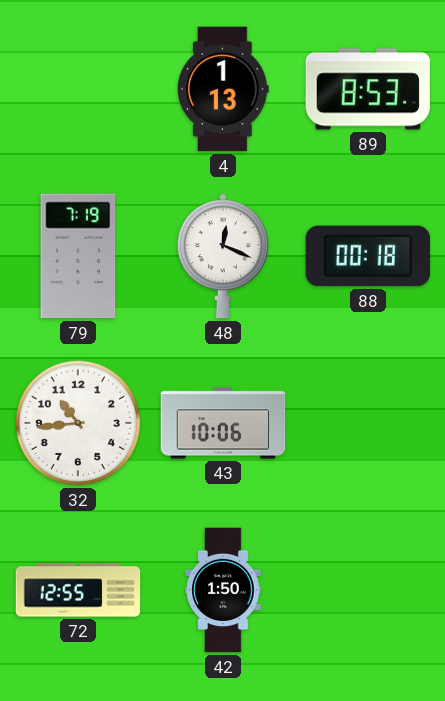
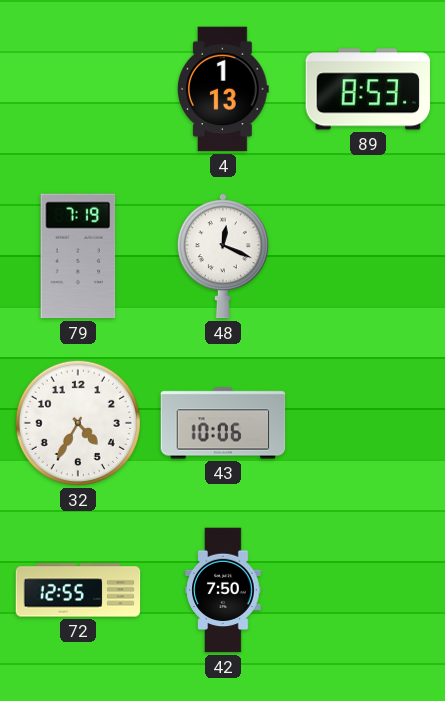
88: 00:18 -> none (368, 256)
32: 10:44 -> 4:35 (78, 423)
42: 1:50 -> 7:50 (223, 590)
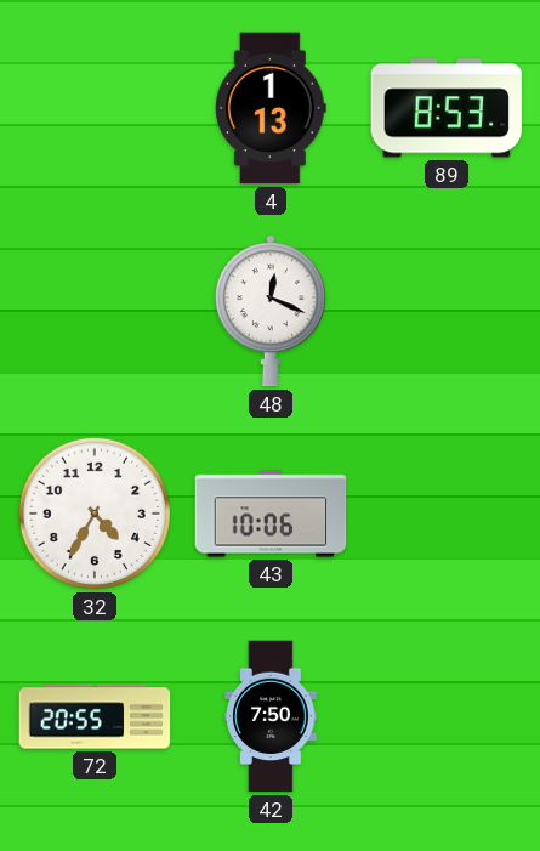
79: 7:19 -> none (78, 256)
72: 12:55 -> 20:55 (95, 716)
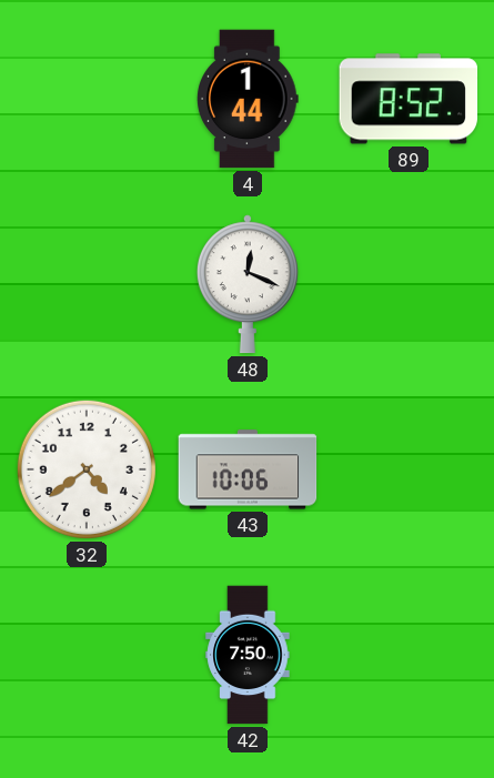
4: 1:13 -> 1:44 (248, 99)
89: 8:53 -> 8:52 (409, 99)
32: 4:35 -> 4:39 (87, 469)
72: 20:55 -> none (95, 716)
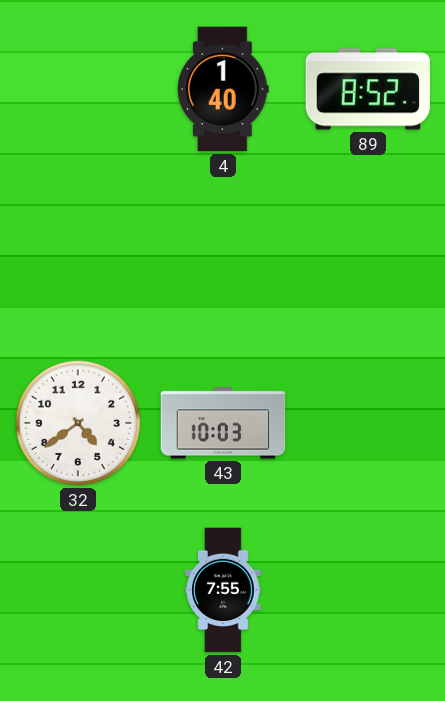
4: 1:44 -> 1:40 (223, 89)
48: 12:19 -> none (248, 284)
43: 10:06 -> 10:03 (223, 423)
42: 7:50 -> 7:55 (223, 590)
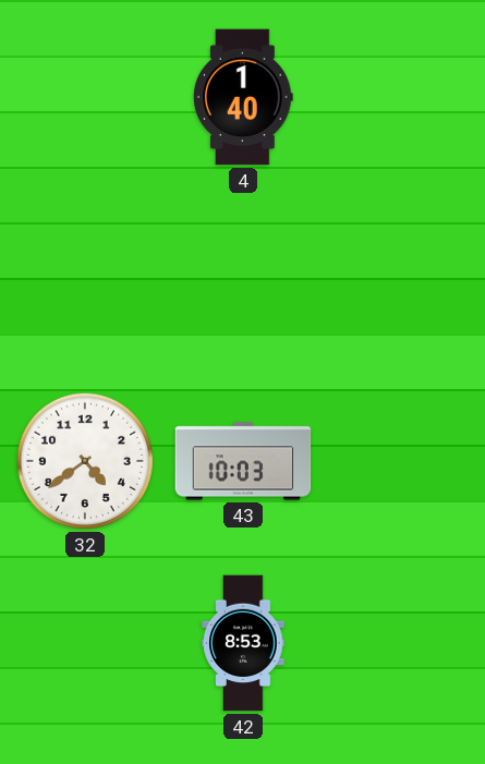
89: 8:52 -> none (368, 89)
42: 7:55 -> 8:53 (243, 643)
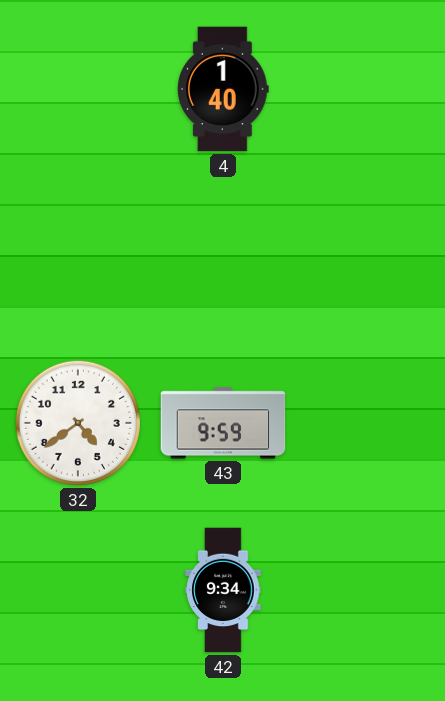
43: 10:03 -> 9:59 (223, 423)
42: 8:53 -> 9:34 (223, 590)
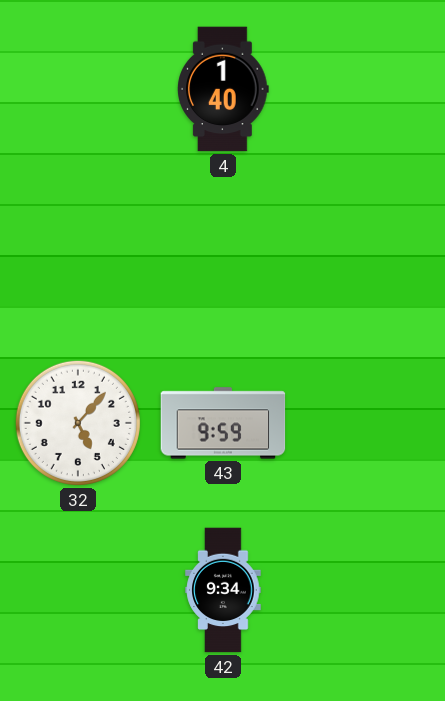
32: 4:39 -> 5:07 (78, 423)
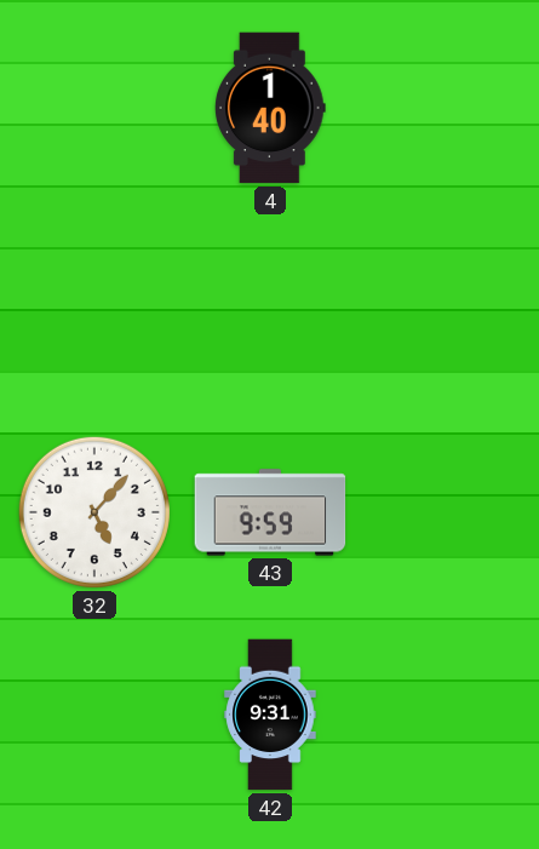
42: 9:34 -> 9:31 (270, 715)
